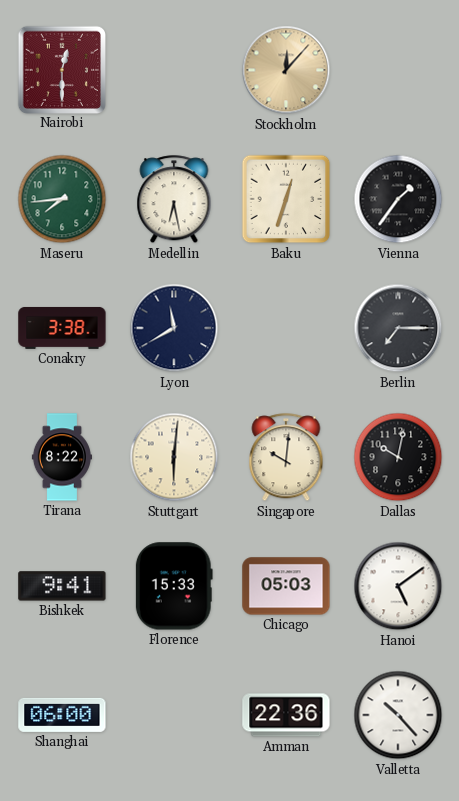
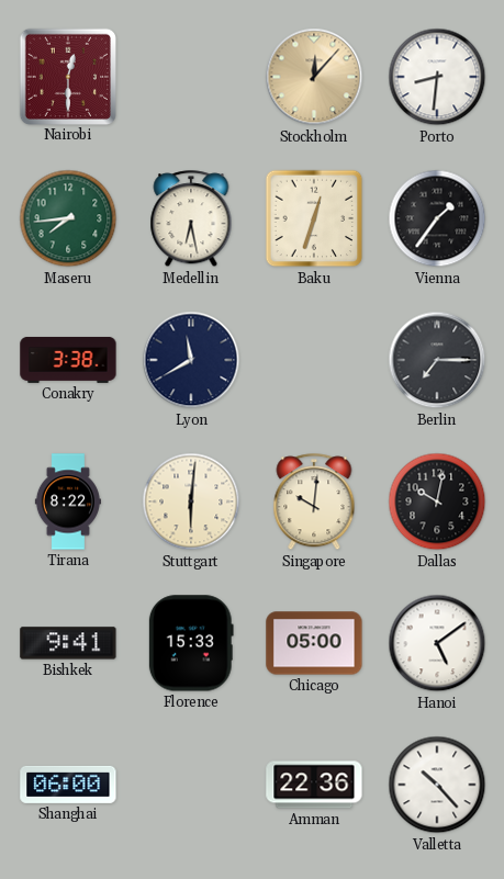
Porto: none -> 8:31 (437, 77)
Chicago: 05:03 -> 05:00 (314, 643)
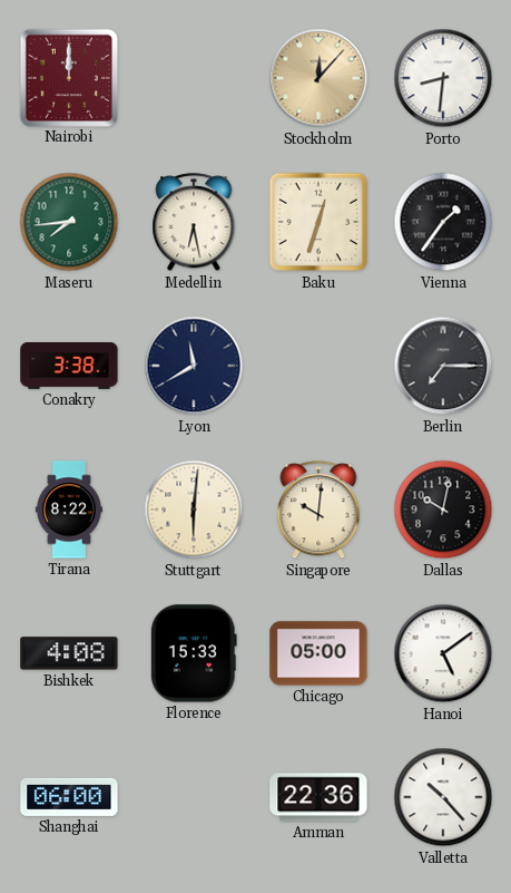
Nairobi: 12:30 -> 12:00 (68, 77)
Bishkek: 9:41 -> 4:08 (69, 653)
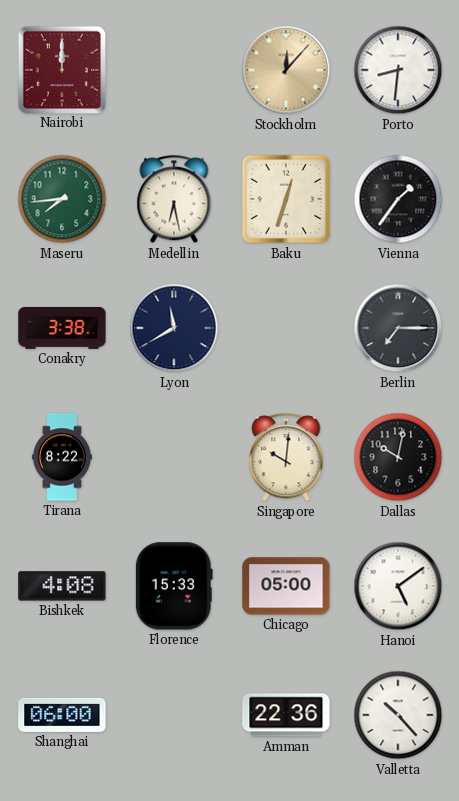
Stuttgart: 6:01 -> none (194, 509)
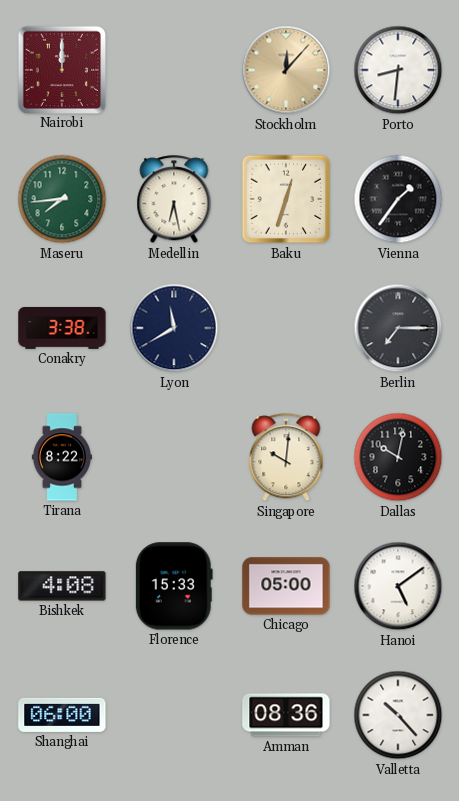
Amman: 22:36 -> 08:36 (286, 715)
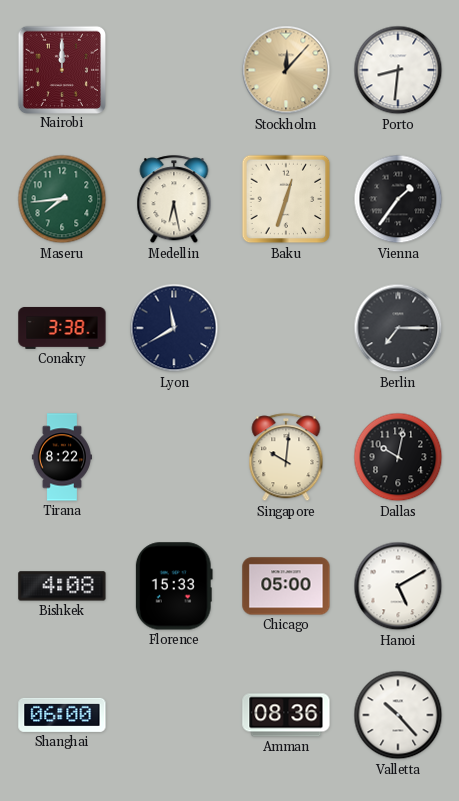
Hanoi: 5:09 -> 5:10 (398, 586)
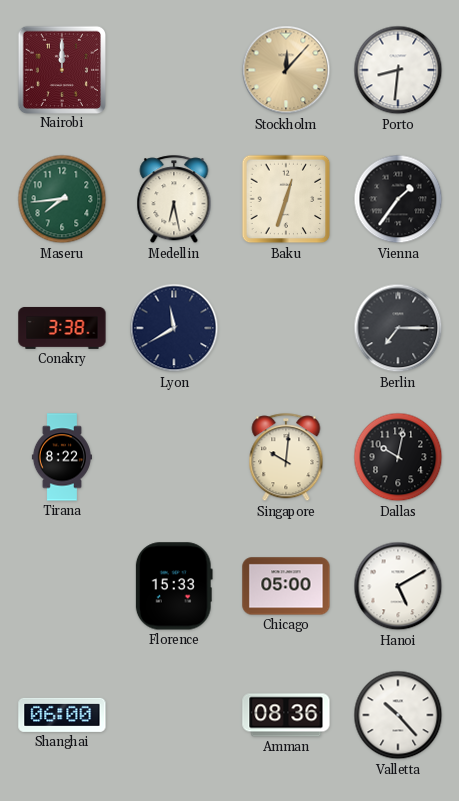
Bishkek: 4:08 -> none (62, 586)
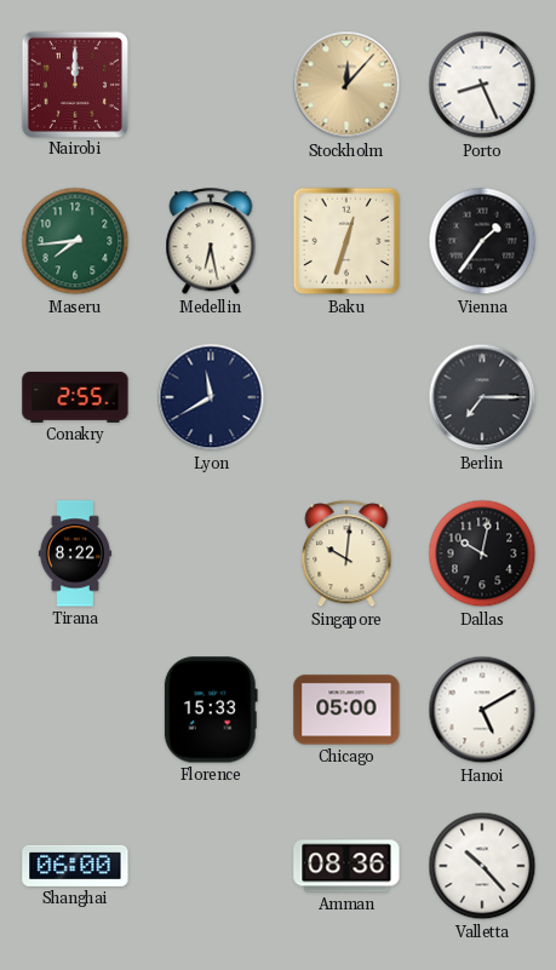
Porto: 8:31 -> 8:26 (482, 85)
Conakry: 3:38 -> 2:55 (75, 397)
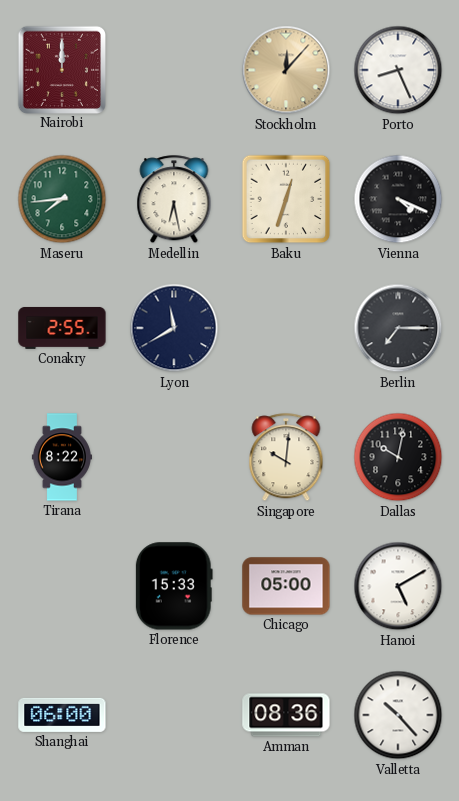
Vienna: 1:36 -> 4:19 (398, 199)
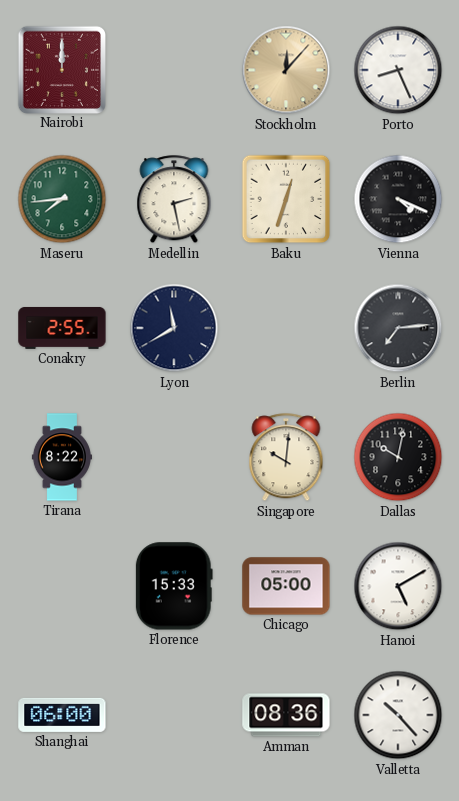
Medellin: 6:28 -> 2:28 (174, 200)
Berlin: 7:15 -> 7:14 (398, 328)
